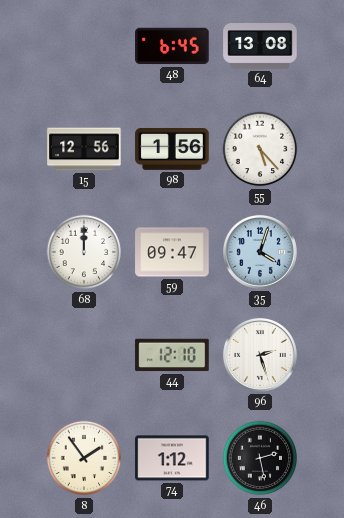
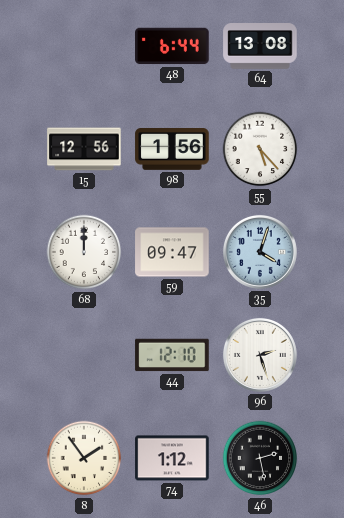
48: 6:45 -> 6:44 (172, 46)
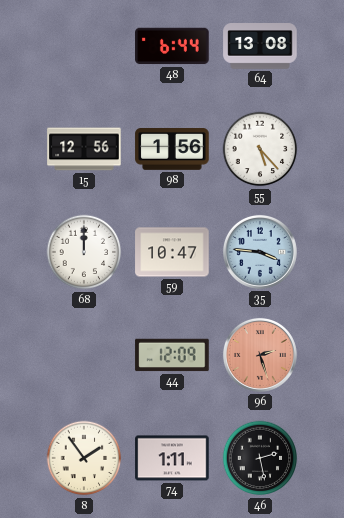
59: 09:47 -> 10:47 (172, 252)
35: 4:03 -> 3:46 (260, 252)
44: 12:10 -> 12:09 (172, 355)
96 dial: white -> salmon (260, 355)
74: 1:12 -> 1:11 (172, 458)
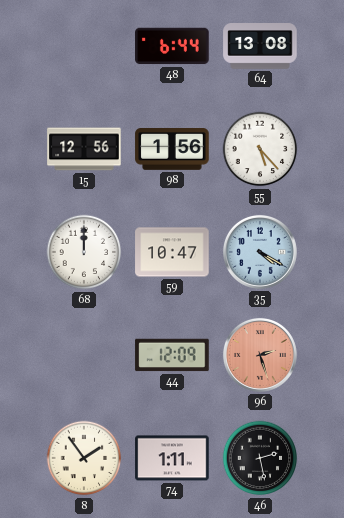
35: 3:46 -> 4:20 (260, 252)
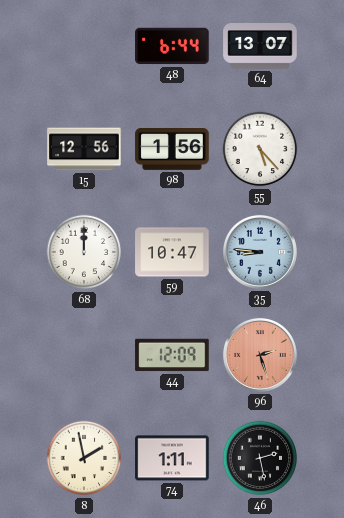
64: 13:08 -> 13:07 (260, 47)
35: 4:20 -> 8:46 (260, 252)
8: 1:54 -> 1:58 (84, 458)
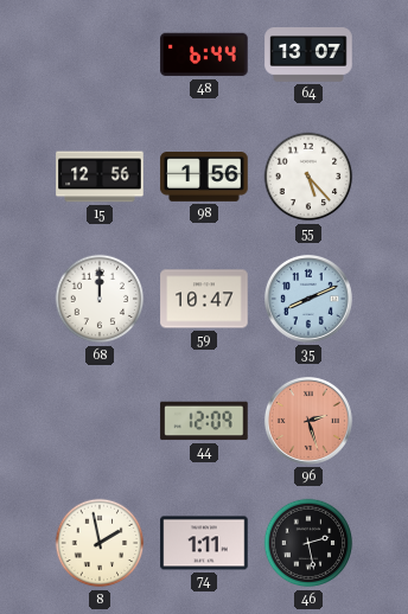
35: 8:46 -> 8:11 (308, 299)
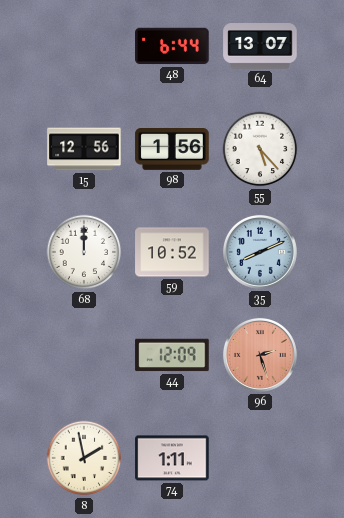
59: 10:47 -> 10:52 (172, 252)
46: 2:28 -> none (308, 543)
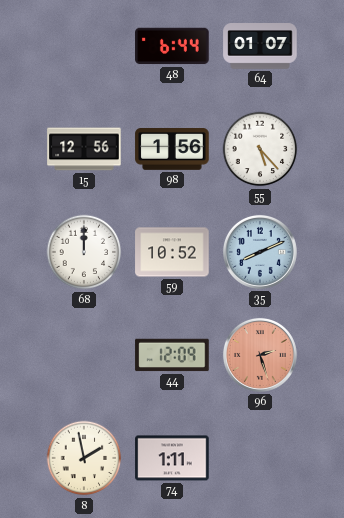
64: 13:07 -> 01:07 (260, 47)
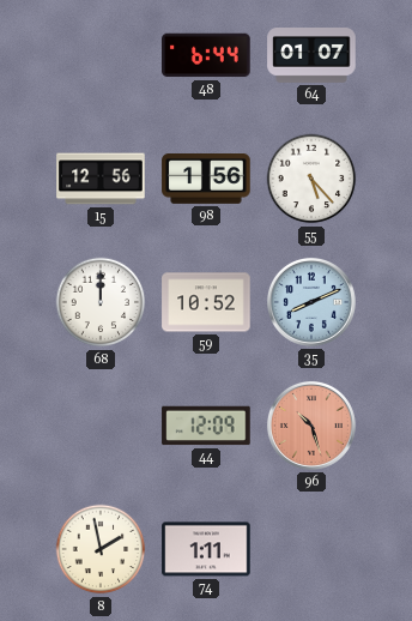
96: 2:27 -> 10:27 (311, 426)
